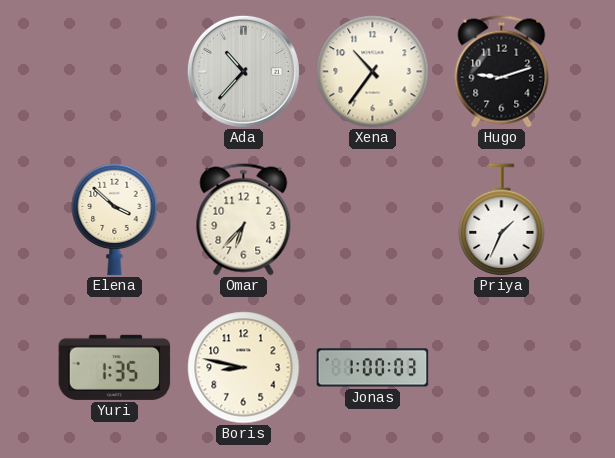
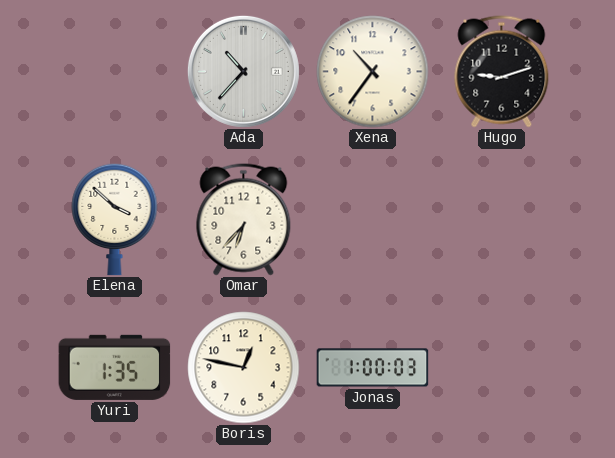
Priya: 1:34 -> none (502, 220)
Boris: 8:47 -> 12:47 (244, 368)
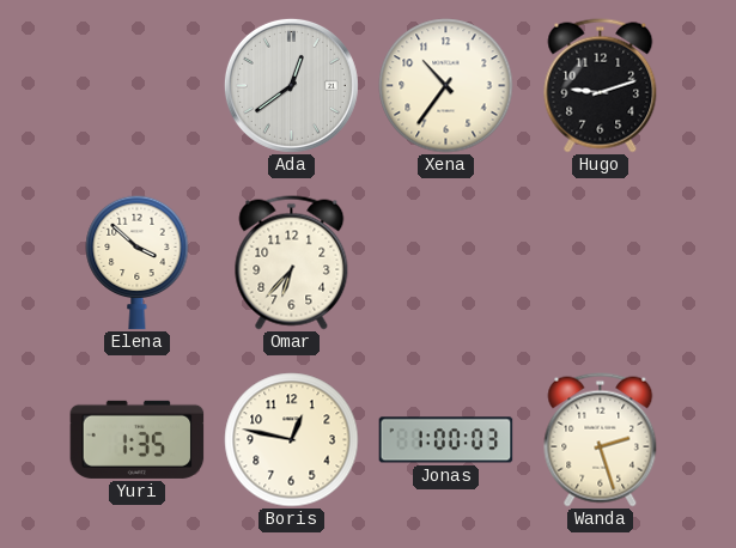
Ada: 10:37 -> 12:39 (291, 85)
Wanda: none -> 2:27 (601, 440)
